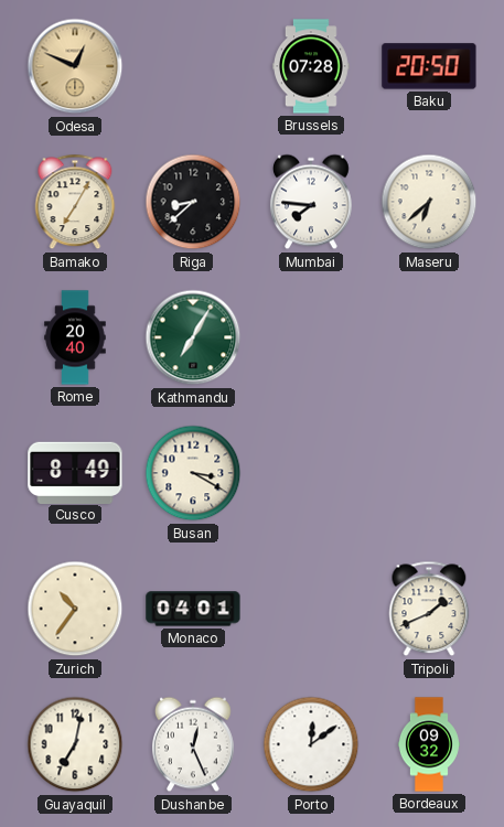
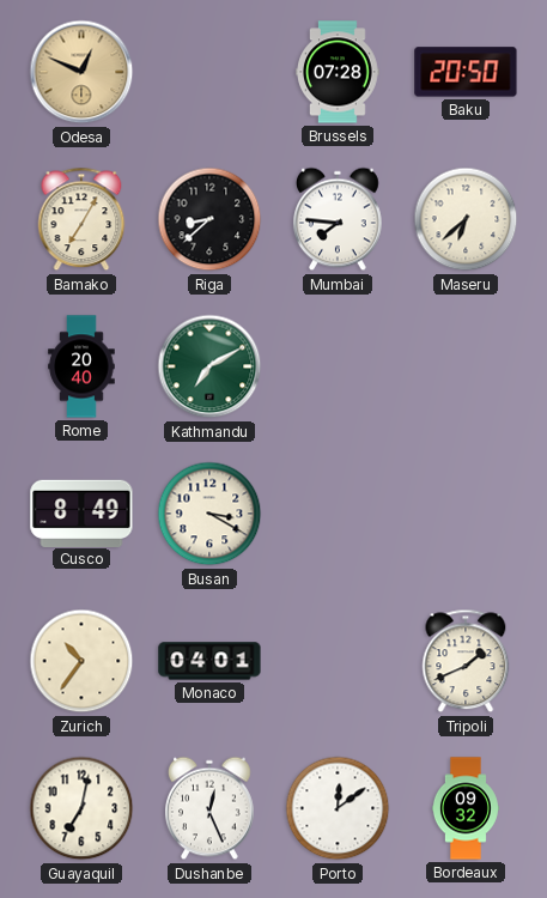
Kathmandu: 7:05 -> 7:10 (209, 366)
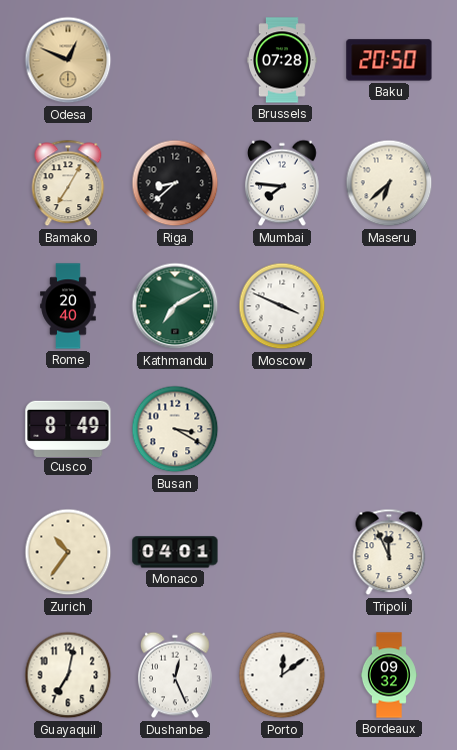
Moscow: none -> 3:49 (282, 306)
Tripoli: 1:41 -> 11:56 (389, 552)
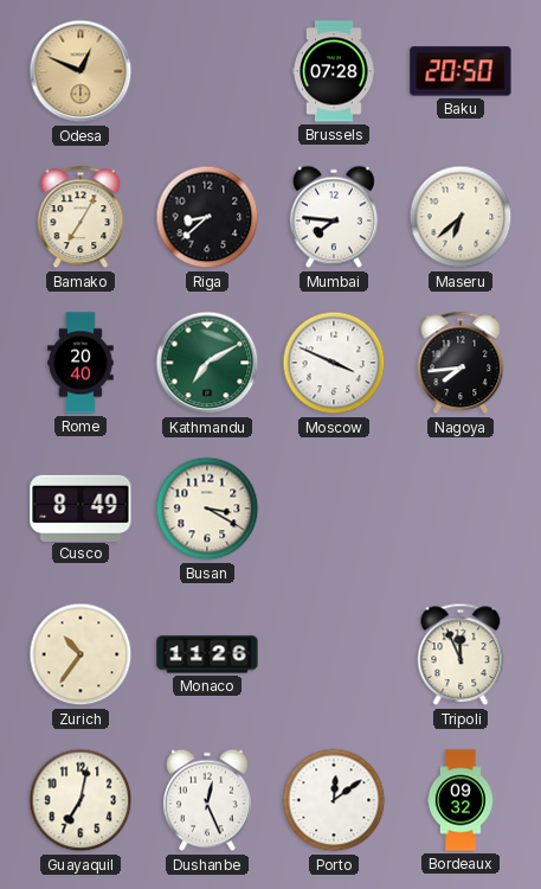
Nagoya: none -> 7:44 (461, 363)
Monaco: 04:01 -> 11:26 (207, 654)
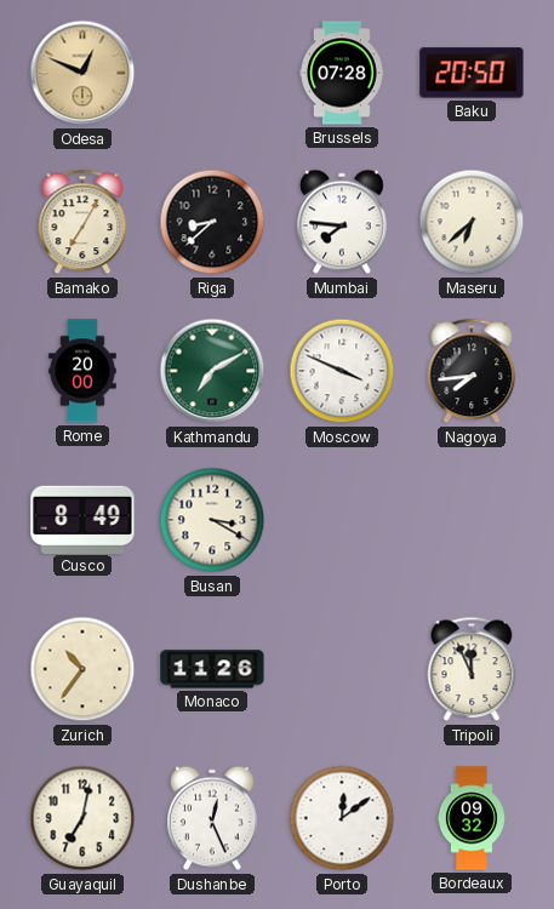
Rome: 20:40 -> 20:00 (82, 371)
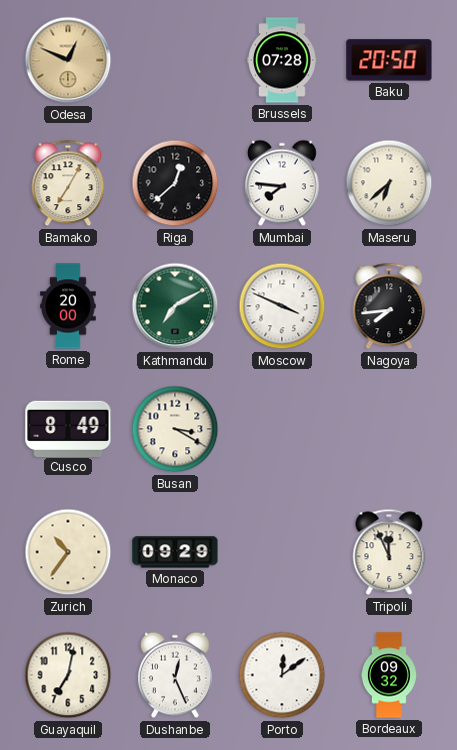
Riga: 8:38 -> 12:38 (175, 183)
Monaco: 11:26 -> 09:29 (175, 552)
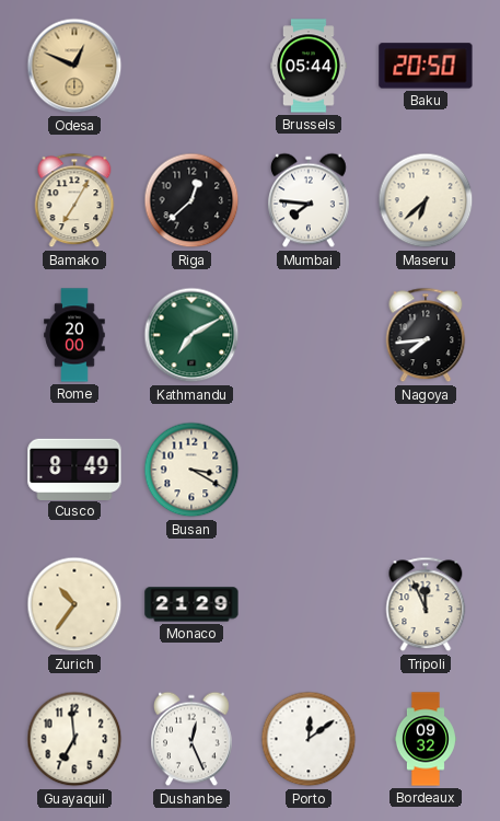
Brussels: 07:28 -> 05:44 (309, 66)
Moscow: 3:49 -> none (282, 306)
Monaco: 09:29 -> 21:29 (191, 604)
Guayaquil: 7:02 -> 6:59 (74, 739)
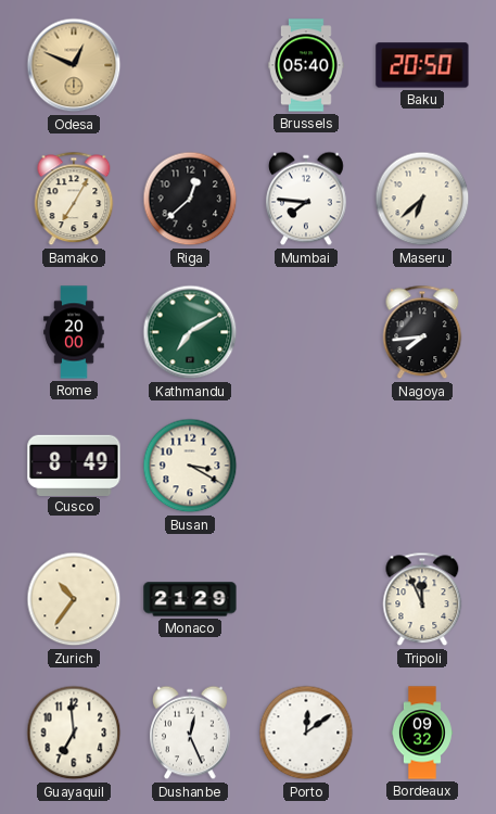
Brussels: 05:44 -> 05:40 (306, 65)
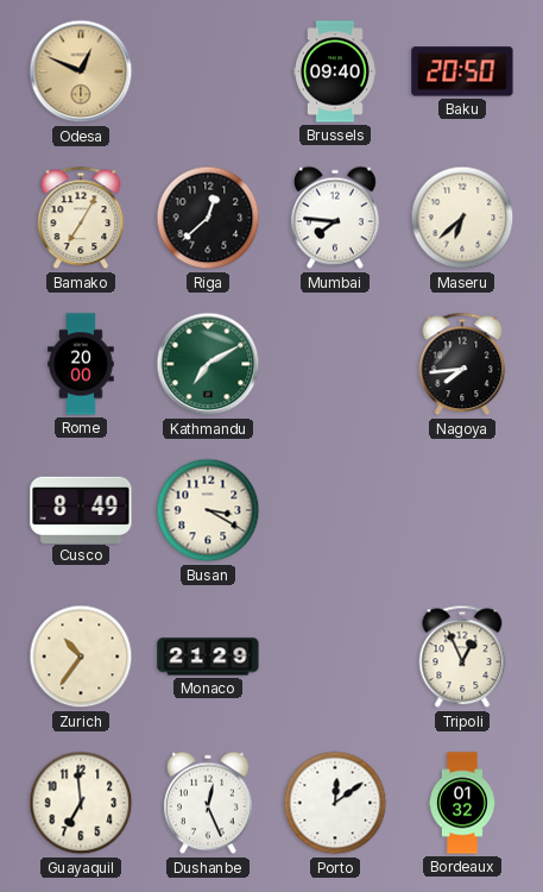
Brussels: 05:40 -> 09:40 (335, 71)
Tripoli: 11:56 -> 12:56 (462, 657)
Bordeaux: 09:32 -> 01:32 (462, 803)
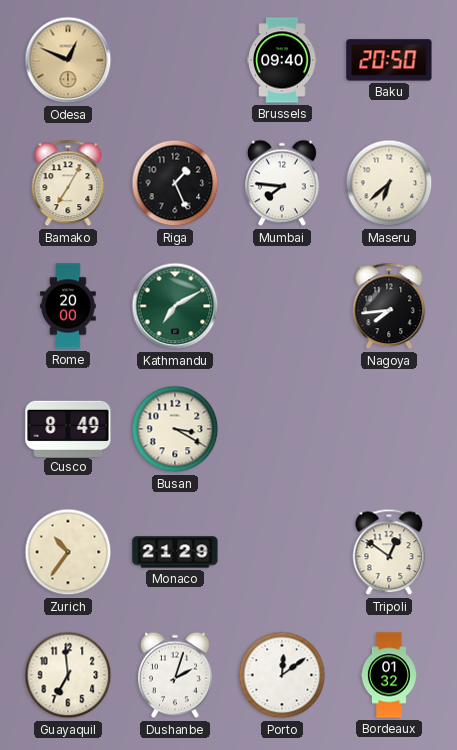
Riga: 12:38 -> 1:26 (175, 183)
Tripoli: 12:56 -> 12:51 (389, 552)
Dushanbe: 12:26 -> 2:03 (176, 675)
